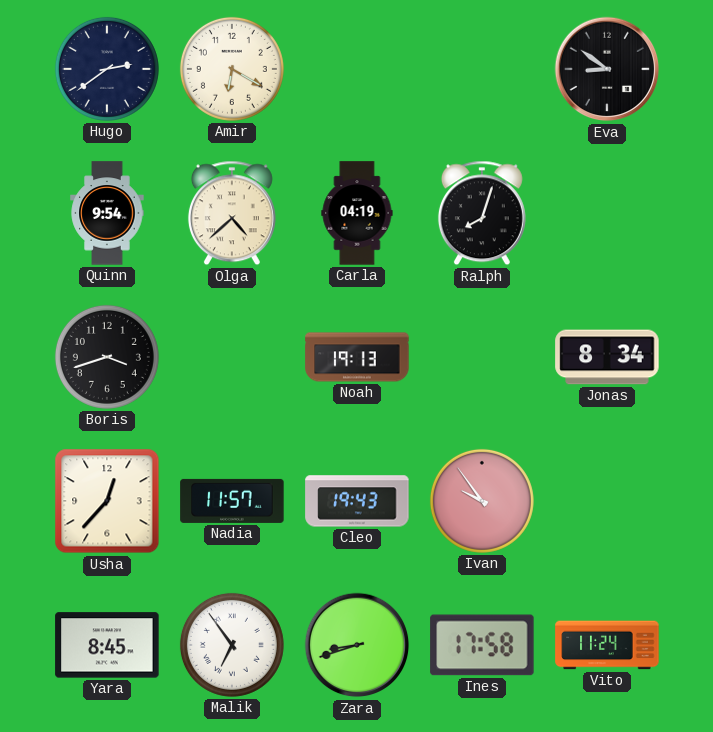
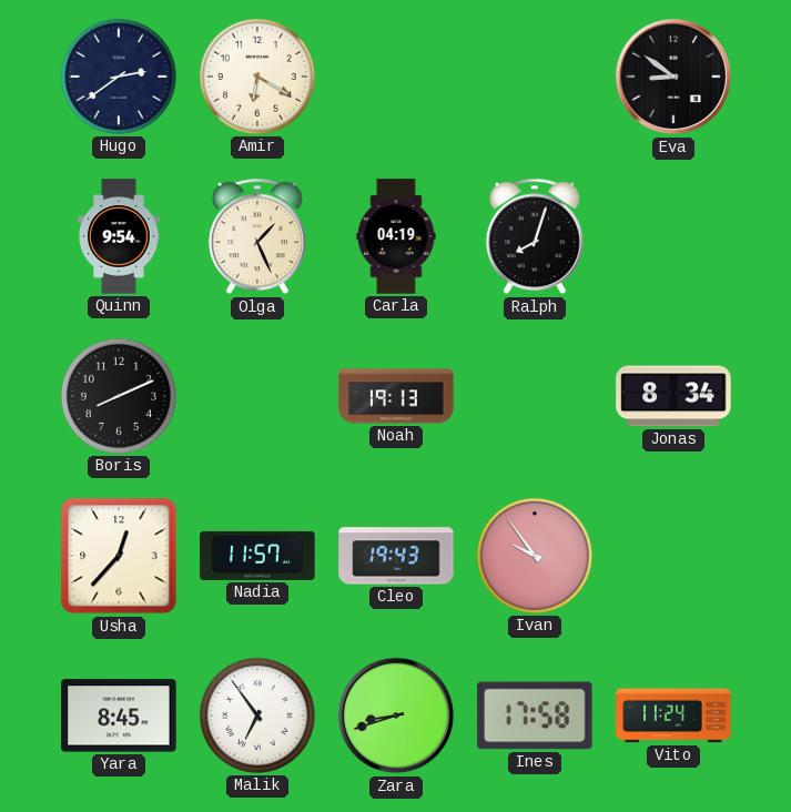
Olga: 4:38 -> 1:26 (257, 236)
Boris: 3:42 -> 8:11 (119, 396)
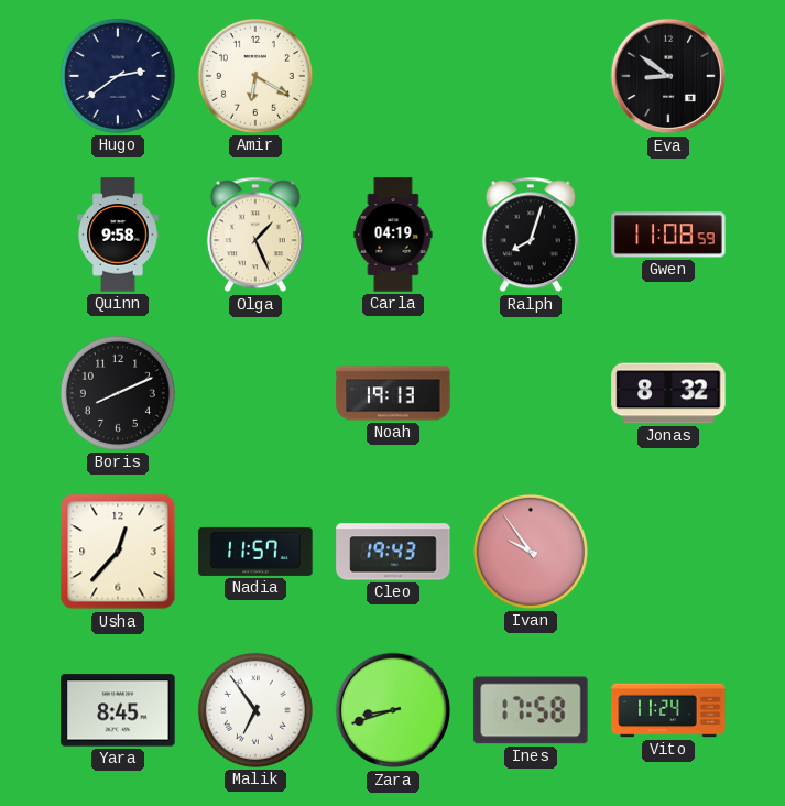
Quinn: 9:54 -> 9:58 (118, 235)
Gwen: none -> 11:08 (668, 235)
Jonas: 8:34 -> 8:32 (668, 393)
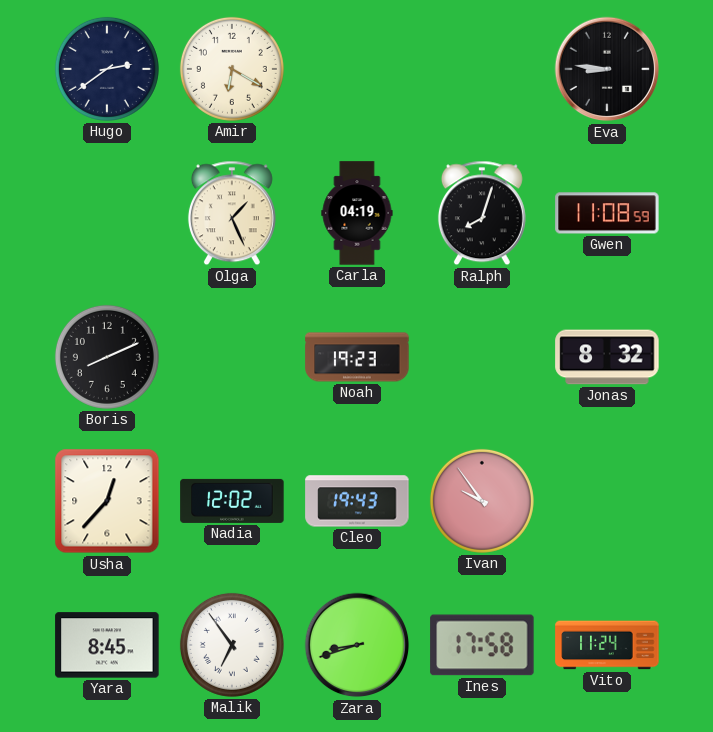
Eva: 8:51 -> 8:46 (607, 69)
Quinn: 9:58 -> none (118, 235)
Noah: 19:13 -> 19:23 (357, 357)
Nadia: 11:57 -> 12:02 (232, 501)
